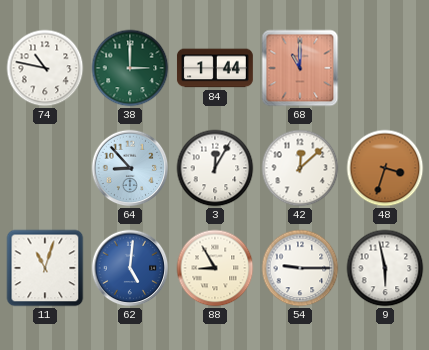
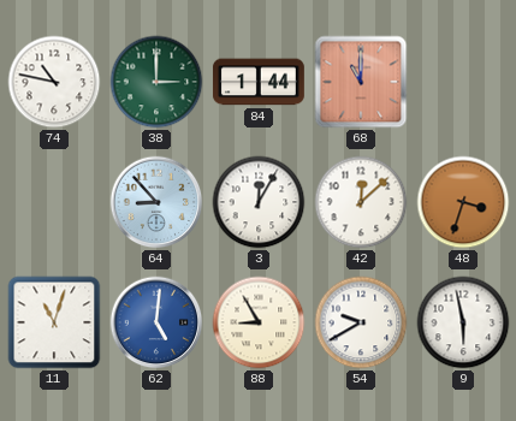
54: 9:15 -> 9:40 (361, 322)
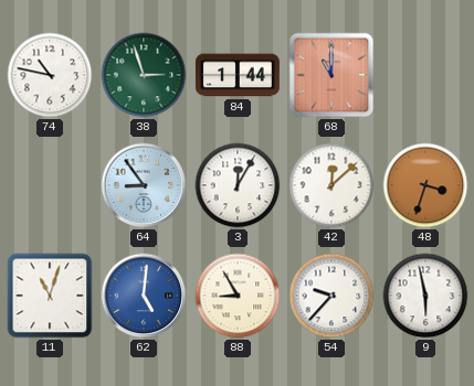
38: 3:00 -> 2:57 (144, 75)
64: 8:53 -> 8:54 (144, 185)
54: 9:40 -> 9:37 (331, 296)
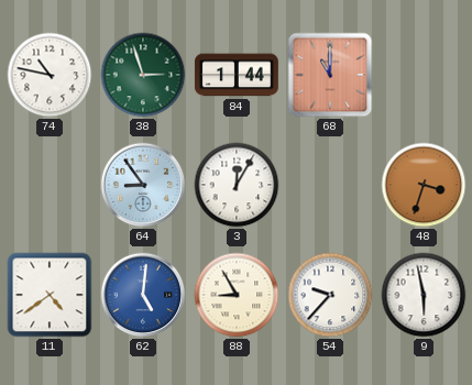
42: 12:08 -> none (331, 185)
11: 11:03 -> 4:39 (50, 295)
